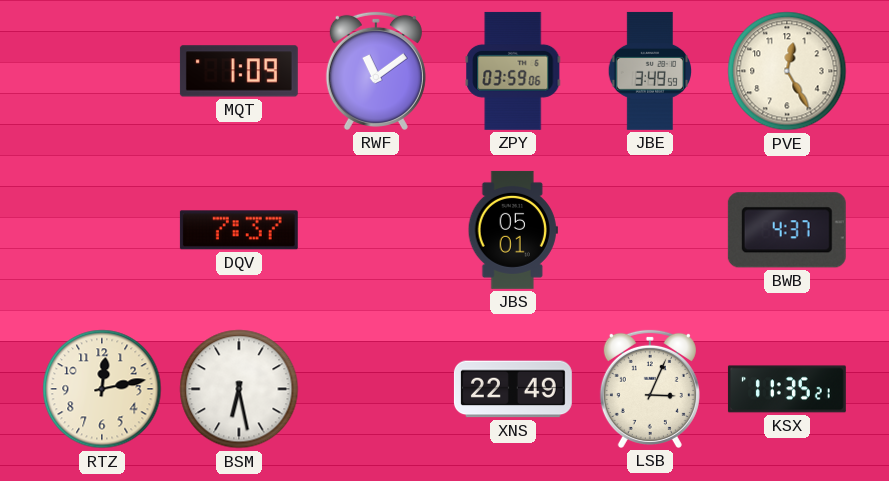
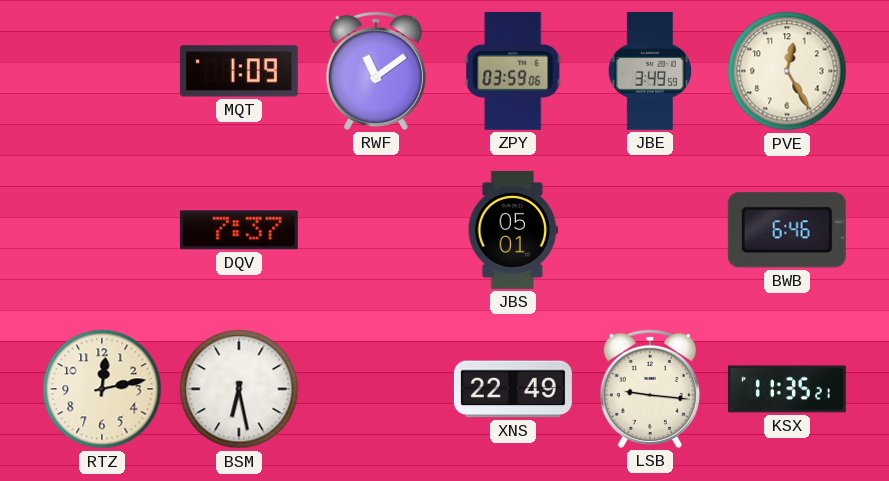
BWB: 4:37 -> 6:46 (787, 230)
LSB: 3:04 -> 9:16 (650, 389)
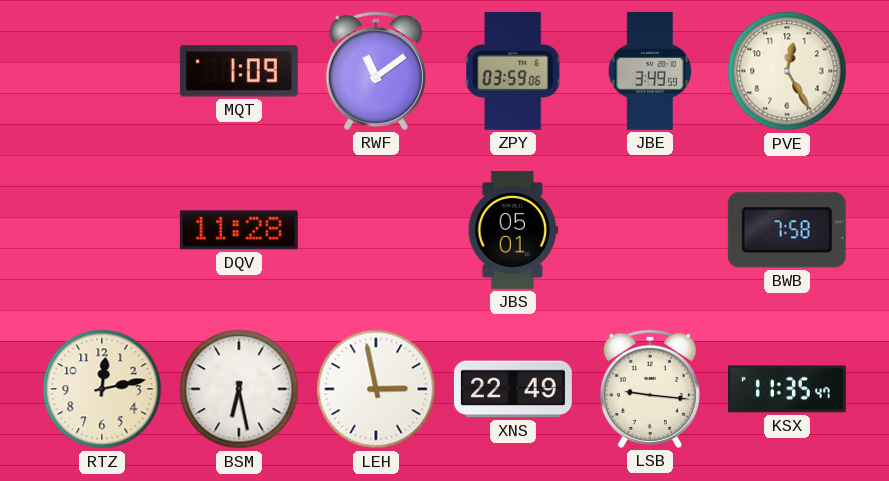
DQV: 7:37 -> 11:28 (239, 230)
BWB: 6:46 -> 7:58 (787, 230)
LEH: none -> 2:58 (376, 389)
KSX: 11:35:21 -> 11:35:47 (787, 389)
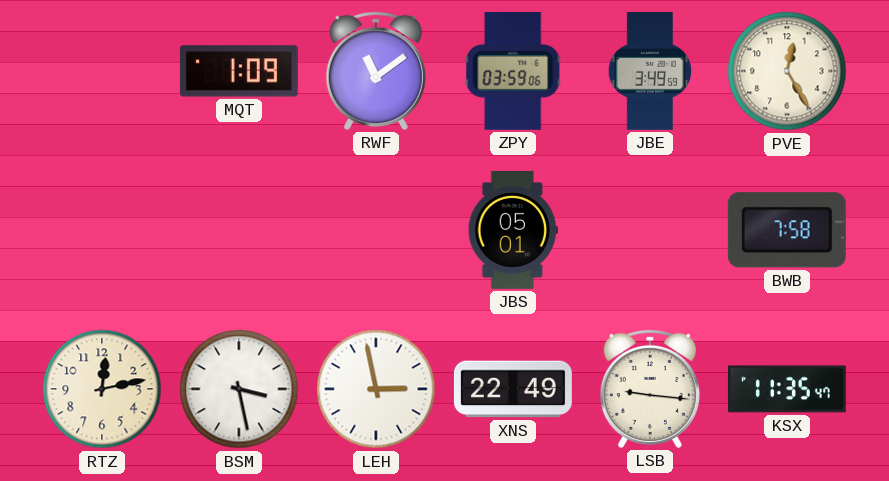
DQV: 11:28 -> none (239, 230)
BSM: 6:28 -> 3:28 (239, 389)
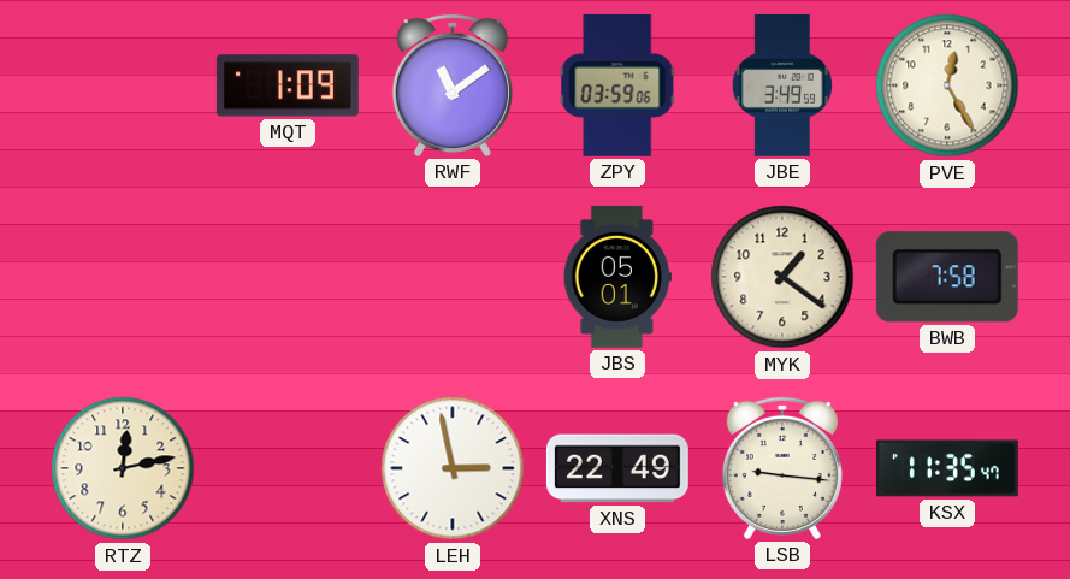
MYK: none -> 1:21 (782, 277)
BSM: 3:28 -> none (239, 389)
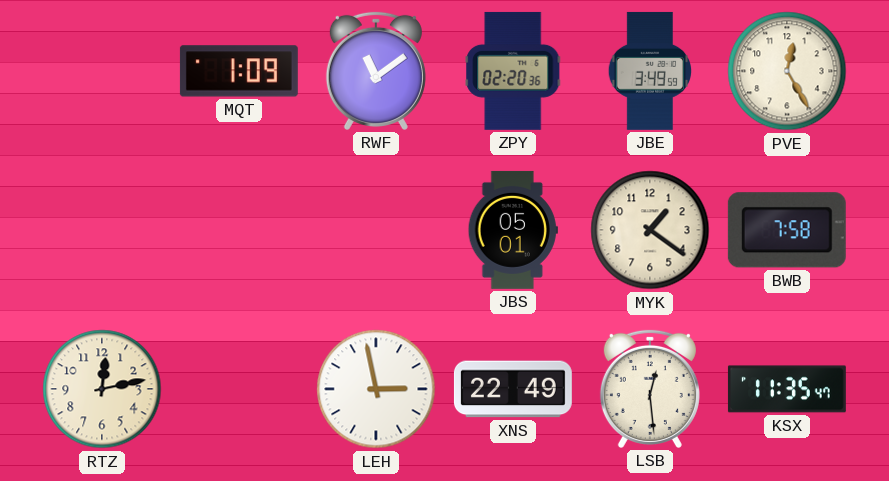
ZPY: 03:59 -> 02:20 (513, 71)
LSB: 9:16 -> 12:29 (650, 389)
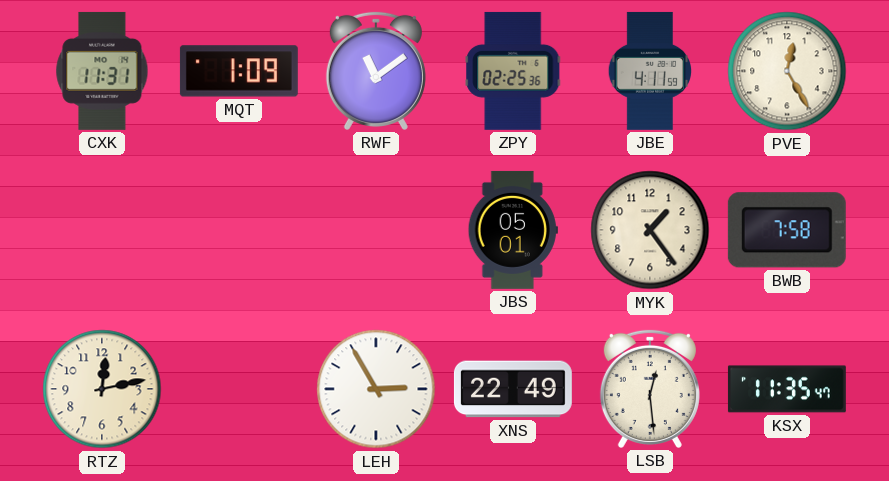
CXK: none -> 11:31 (102, 71)
ZPY: 02:20 -> 02:25 (513, 71)
JBE: 3:49 -> 4:11 (649, 71)
MYK: 1:21 -> 1:24 (650, 230)
LEH: 2:58 -> 2:55 (376, 389)
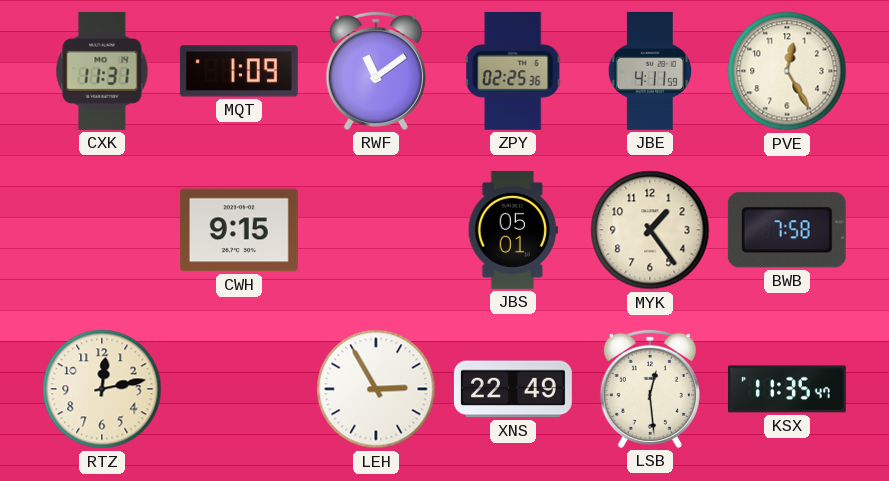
CWH: none -> 9:15 (239, 230)
